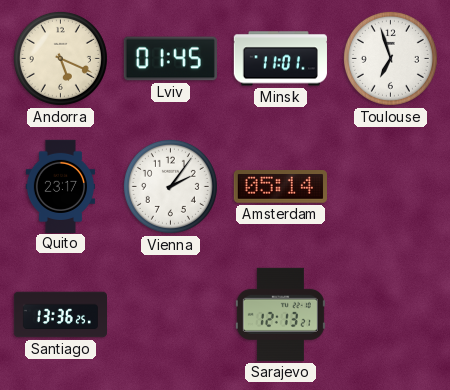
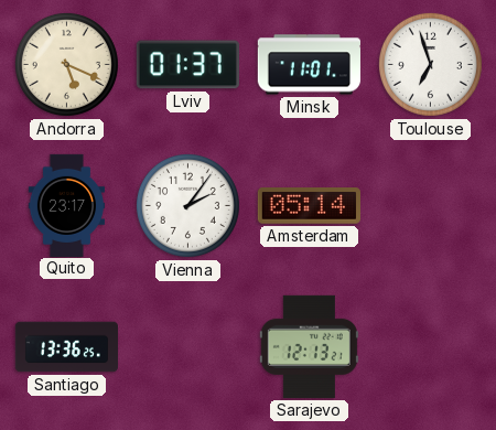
Lviv: 01:45 -> 01:37 (187, 65)
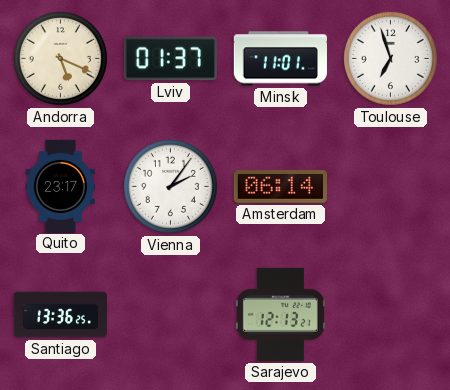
Amsterdam: 05:14 -> 06:14 (280, 187)
